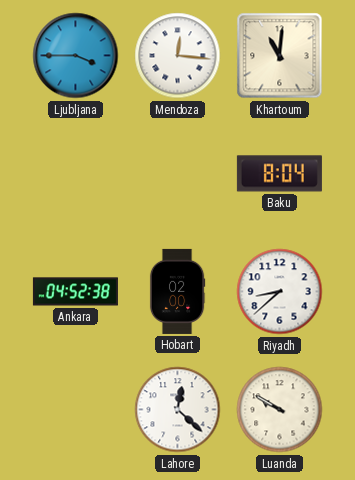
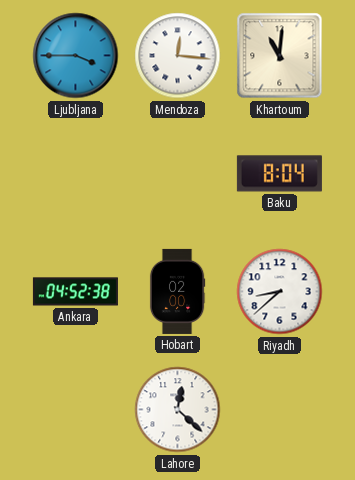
Luanda: 9:50 -> none (280, 410)
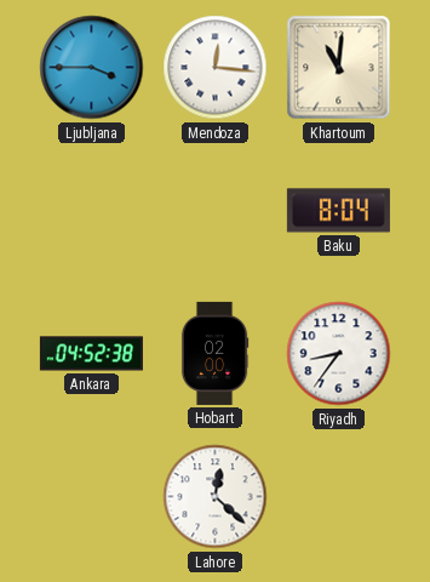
Riyadh: 8:38 -> 8:36 (339, 354)
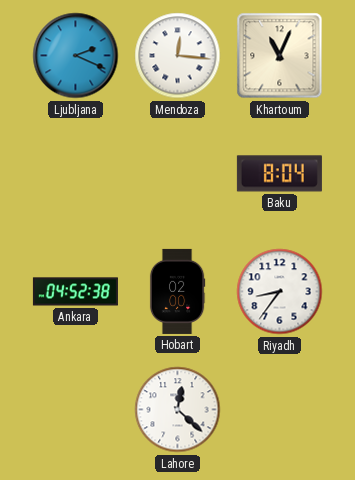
Ljubljana: 3:45 -> 2:19 (76, 56)
Khartoum: 11:01 -> 11:04 (280, 56)
